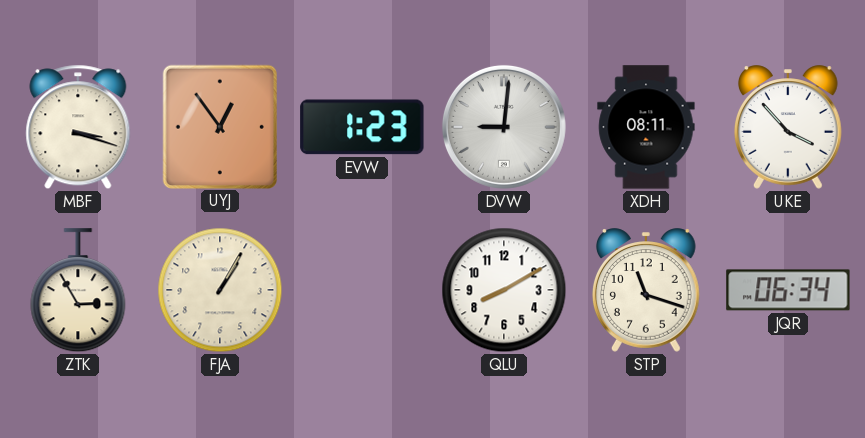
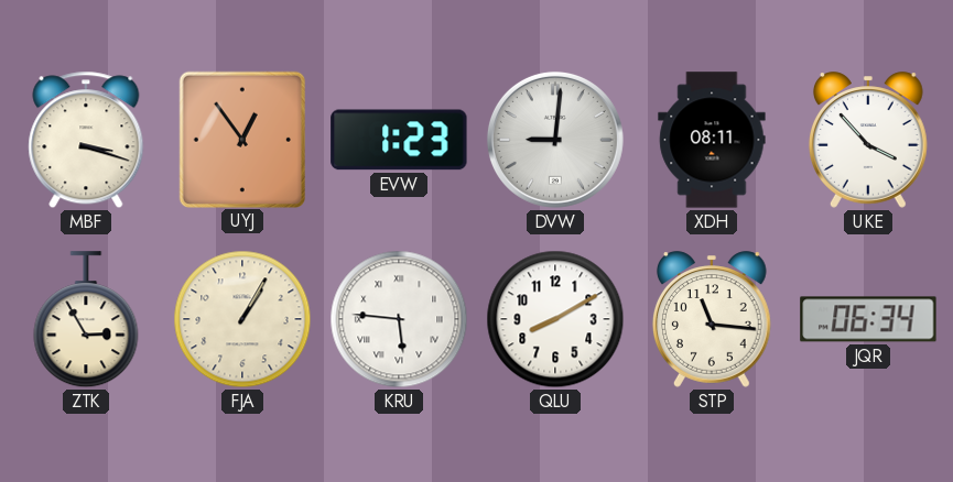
KRU: none -> 5:46 (399, 319)
STP: 11:18 -> 11:16 (712, 319)
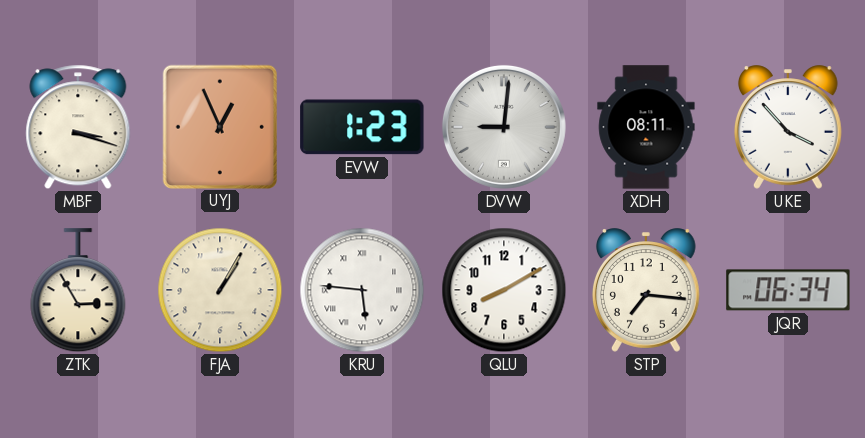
UYJ: 12:54 -> 12:56 (219, 126)
STP: 11:16 -> 7:16 (646, 290)
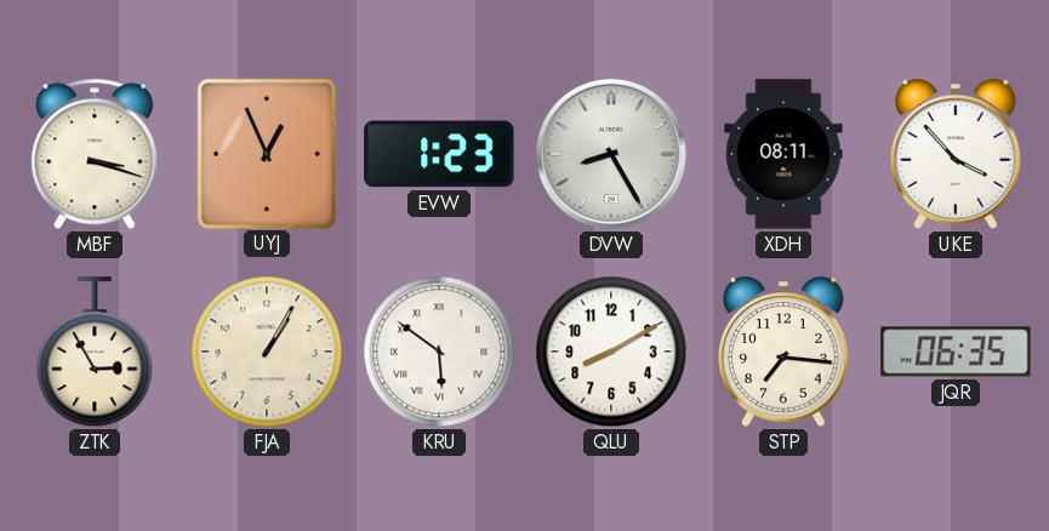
DVW: 9:01 -> 8:25 (611, 154)
KRU: 5:46 -> 5:51 (439, 352)
JQR: 06:34 -> 06:35 (956, 352)
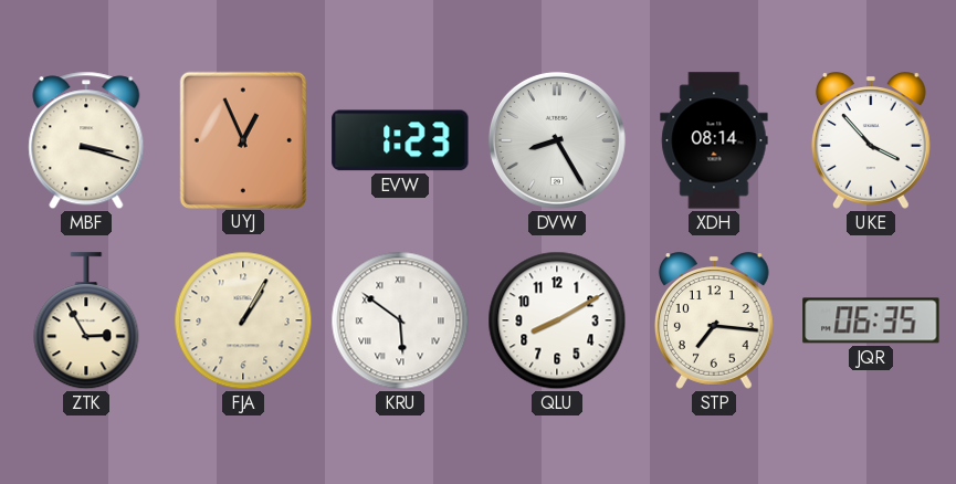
XDH: 08:11 -> 08:14 (714, 140)
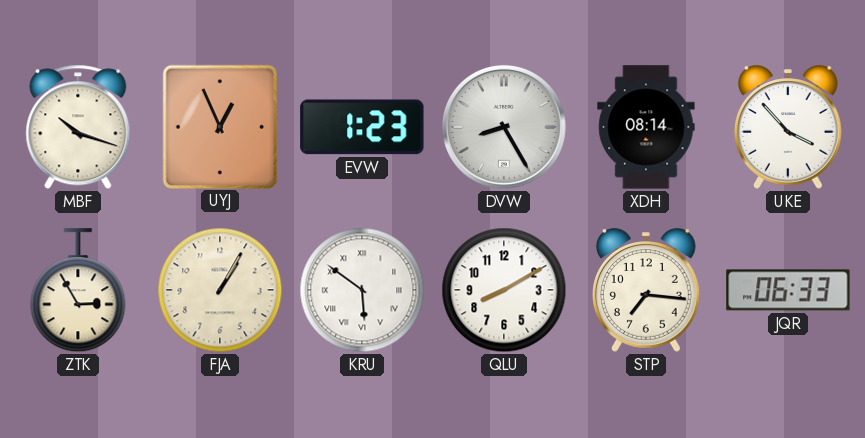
MBF: 3:18 -> 10:18 (78, 127)
JQR: 06:35 -> 06:33 (788, 290)
